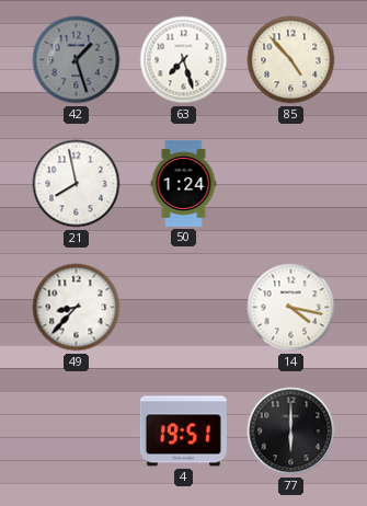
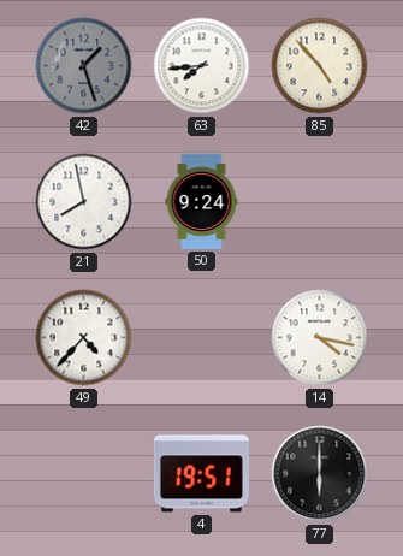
63: 7:27 -> 7:44 (202, 66)
50: 1:24 -> 9:24 (202, 201)
49: 8:37 -> 4:37 (84, 338)
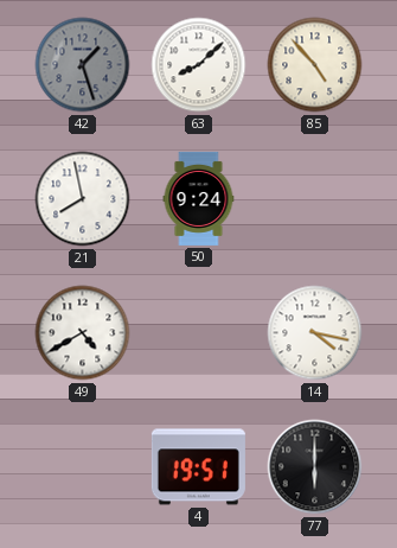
63: 7:44 -> 8:08 (199, 65)
49: 4:37 -> 4:40 (83, 333)
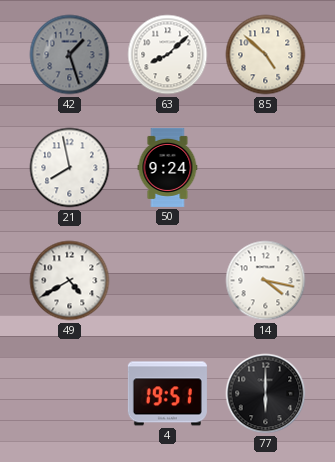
85: 4:53 -> 4:52 (266, 55)
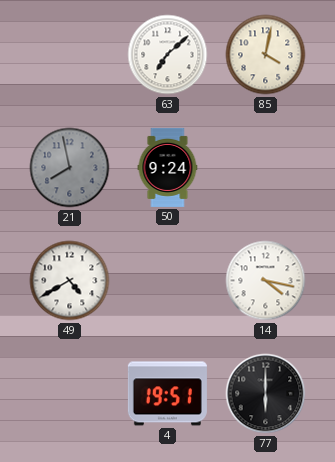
42: 1:27 -> none (70, 55)
63: 8:08 -> 7:08 (168, 55)
85: 4:52 -> 4:02 (266, 55)
21 dial: white -> grey (70, 168)
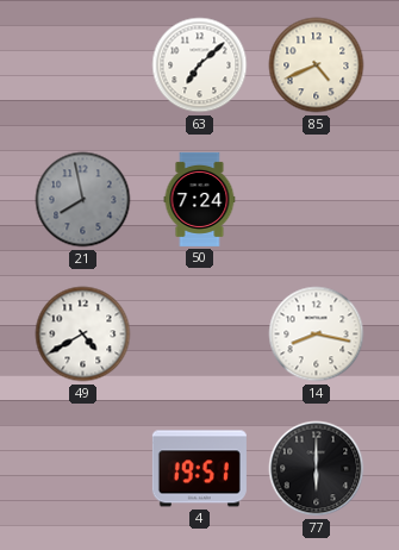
85: 4:02 -> 4:41 (317, 65)
50: 9:24 -> 7:24 (200, 199)
14: 4:17 -> 8:17 (317, 335)
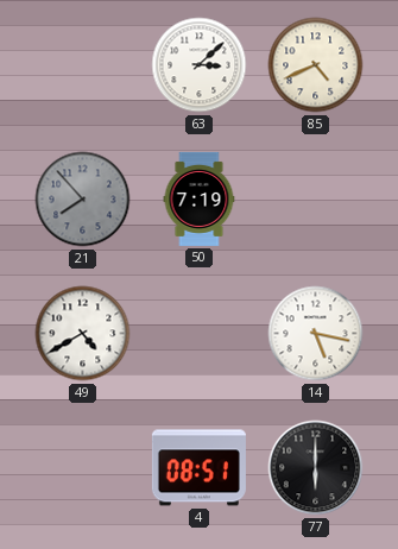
63: 7:08 -> 3:08 (200, 65)
21: 7:58 -> 7:53 (83, 200)
50: 7:24 -> 7:19 (200, 198)
14: 8:17 -> 5:17 (316, 334)
4: 19:51 -> 08:51 (198, 468)
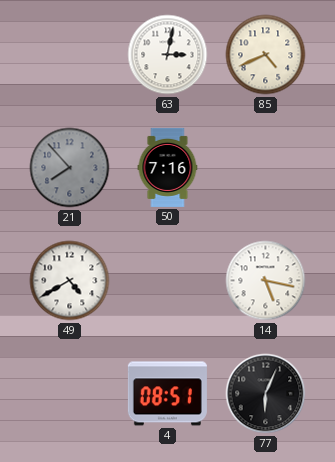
63: 3:08 -> 3:02 (168, 55)
50: 7:19 -> 7:16 (168, 167)
77: 6:00 -> 6:04 (266, 394)
